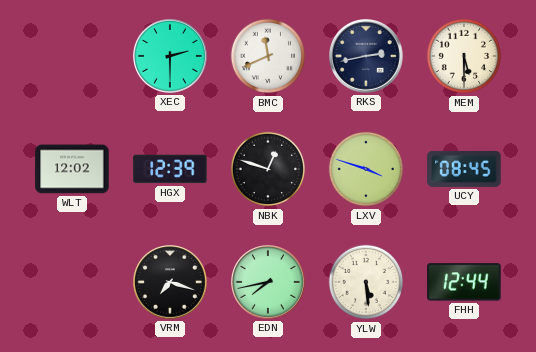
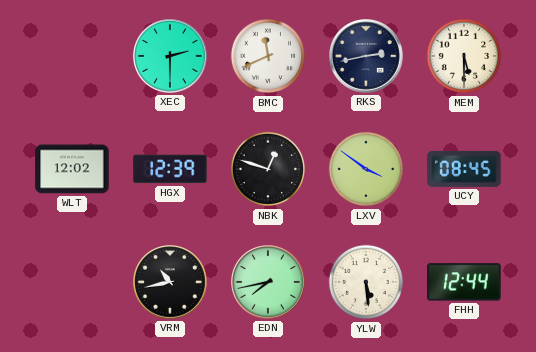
LXV: 3:48 -> 3:51 (366, 169)
VRM: 7:18 -> 10:43 (171, 283)
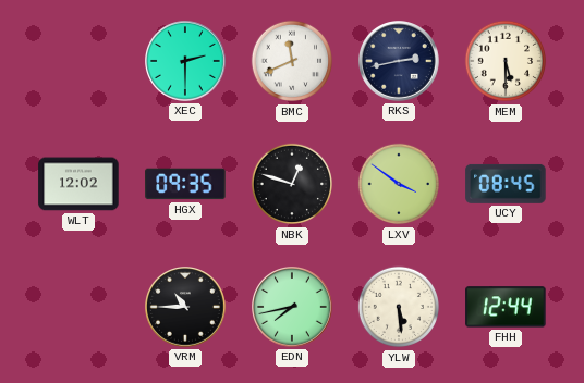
HGX: 12:39 -> 09:35 (185, 184)
VRM: 10:43 -> 10:45 (186, 308)
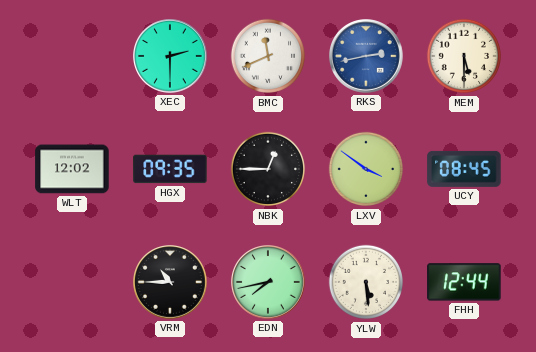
RKS dial: navy -> blue (367, 57)
NBK: 12:48 -> 12:45 (268, 169)
